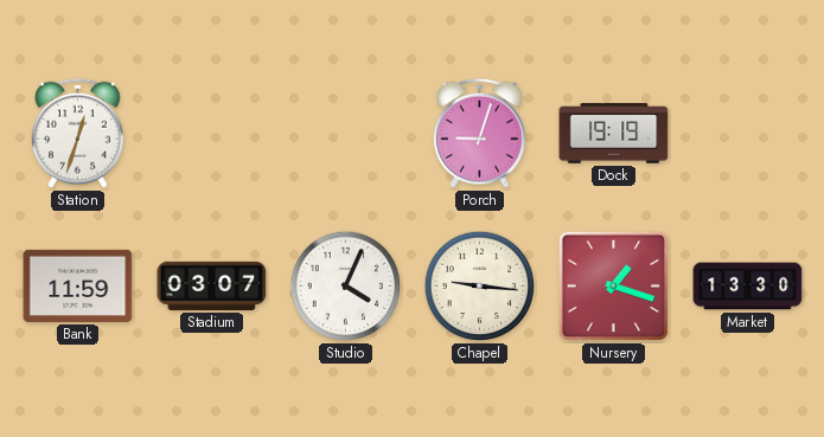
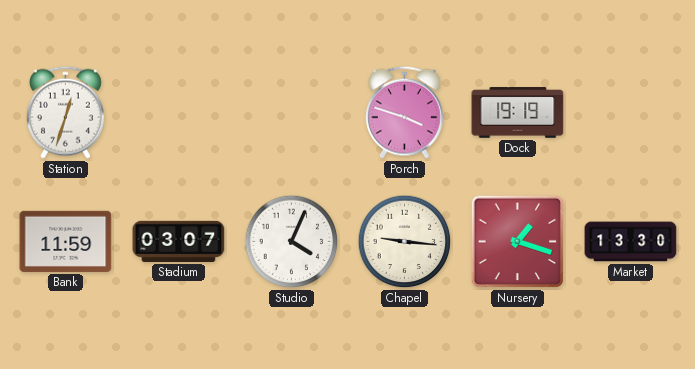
Porch: 9:03 -> 3:48 (404, 112)
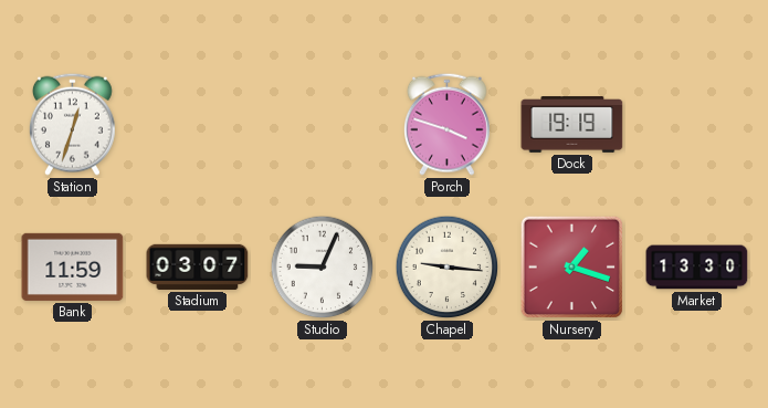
Studio: 4:04 -> 9:04 (323, 268)
